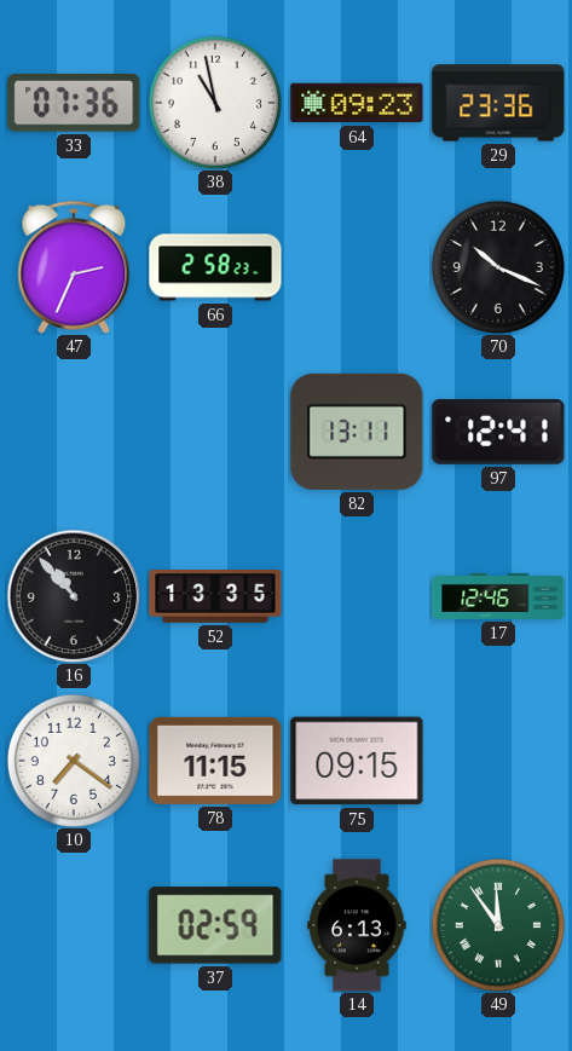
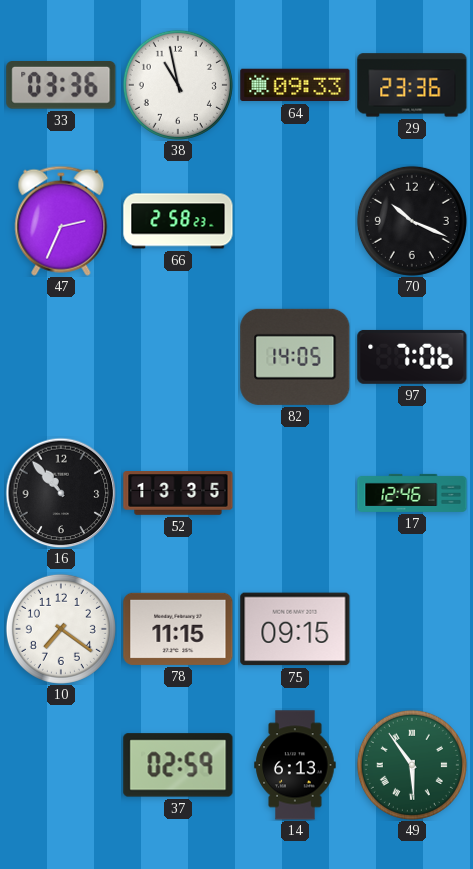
33: 07:36 -> 03:36 (61, 86)
64: 09:23 -> 09:33 (295, 85)
82: 13:11 -> 14:05 (295, 357)
97: 12:41 -> 7:06 (412, 357)
49: 11:54 -> 5:54 (412, 765)
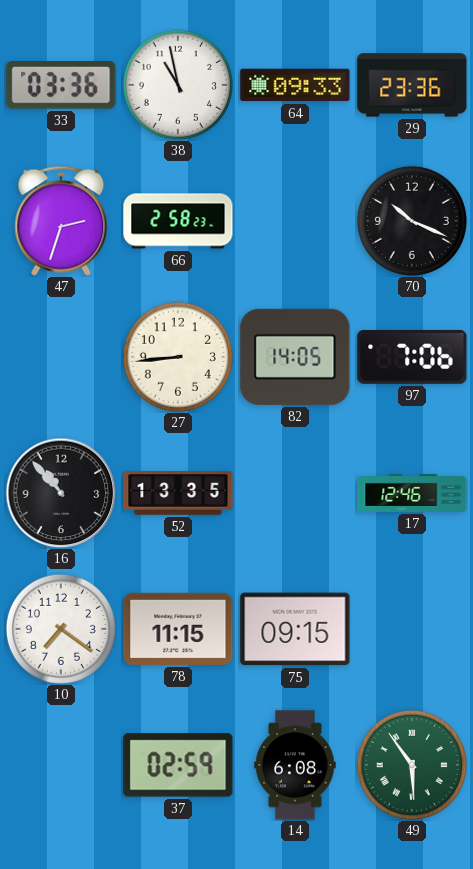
47: 2:34 -> 2:33 (61, 221)
27: none -> 8:44 (178, 357)
14: 6:13 -> 6:08 (295, 765)
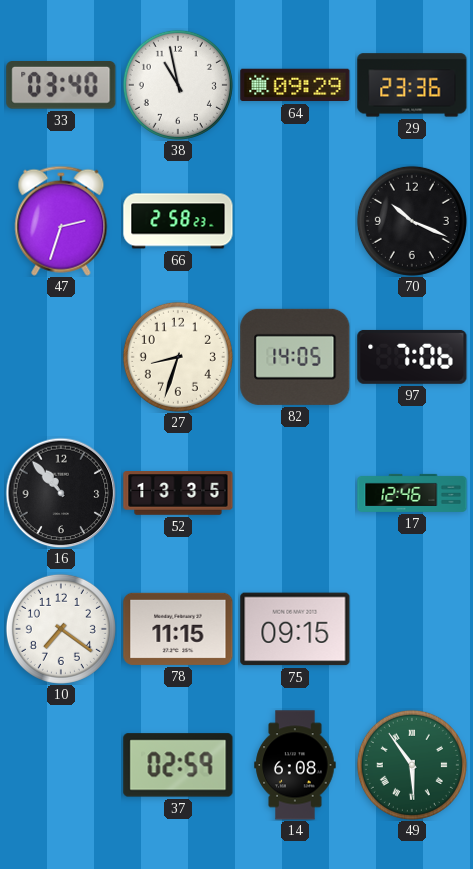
33: 03:36 -> 03:40 (61, 86)
64: 09:33 -> 09:29 (295, 85)
27: 8:44 -> 8:33 (178, 357)
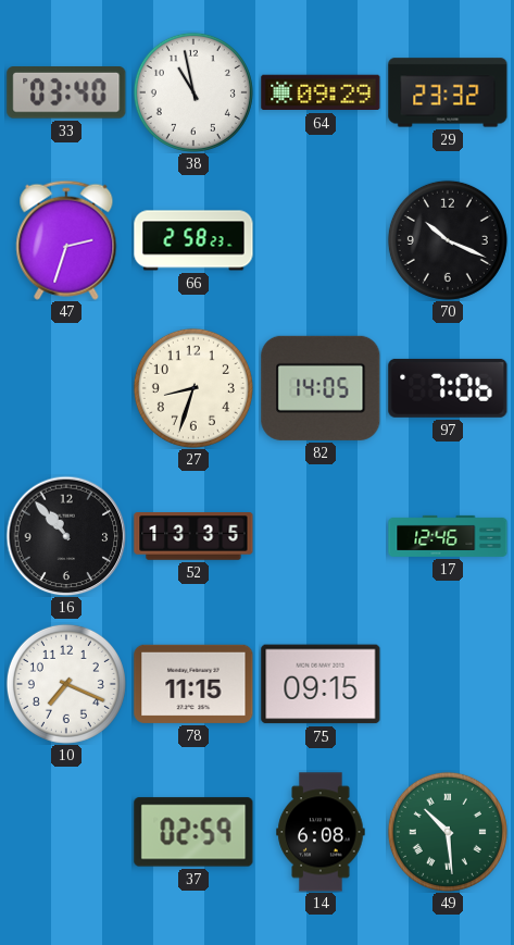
29: 23:36 -> 23:32 (448, 92)
10: 7:21 -> 7:19 (66, 684)
49: 5:54 -> 10:29 (448, 832)
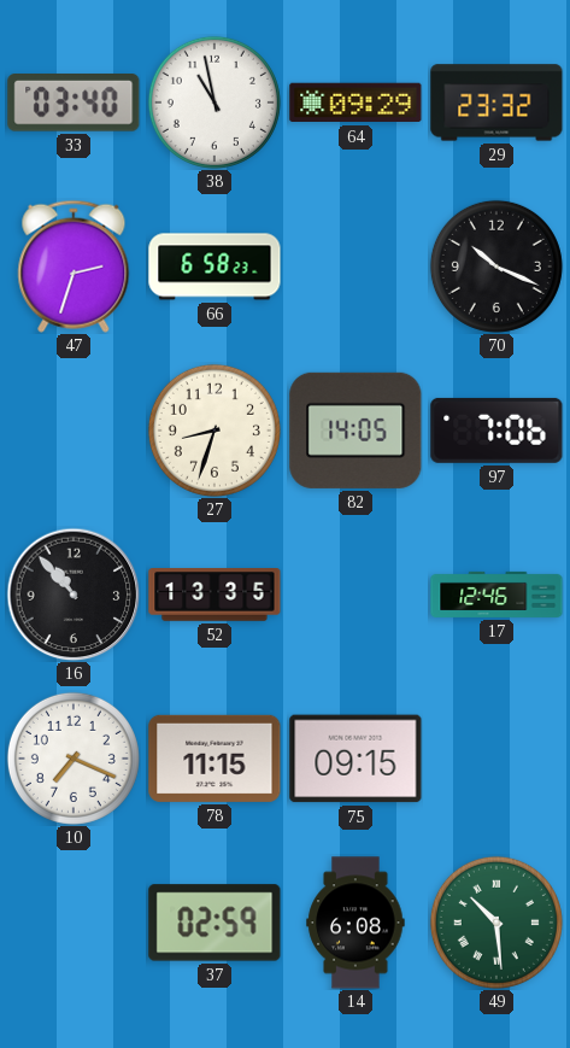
66: 2:58 -> 6:58 (215, 267)
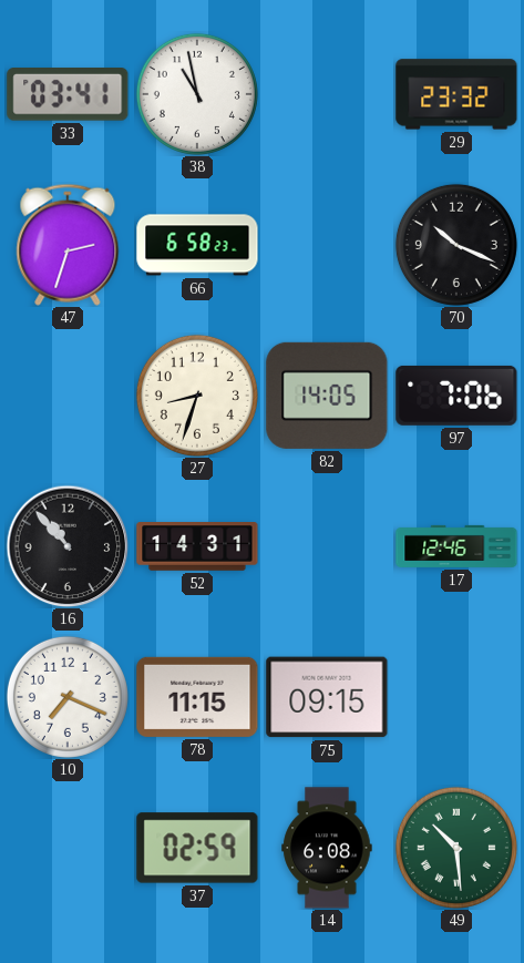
33: 03:40 -> 03:41 (68, 95)
64: 09:29 -> none (355, 103)
52: 13:35 -> 14:31 (197, 547)
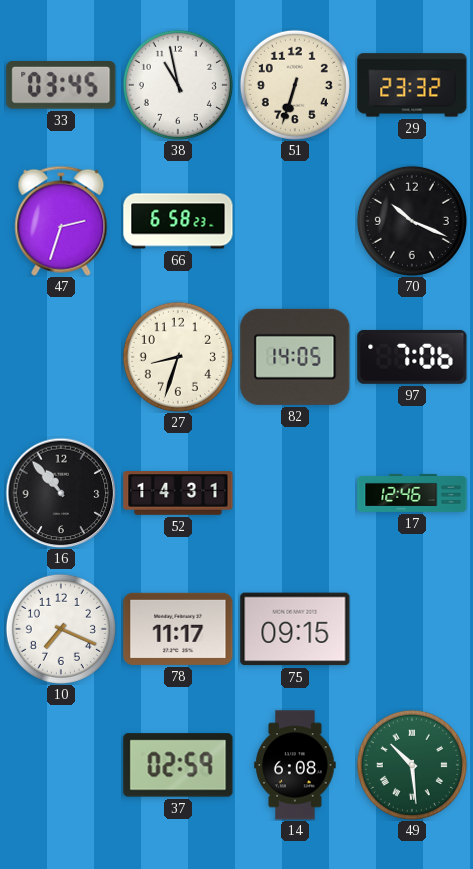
33: 03:41 -> 03:45 (61, 86)
51: none -> 6:33 (295, 85)
78: 11:15 -> 11:17 (178, 629)
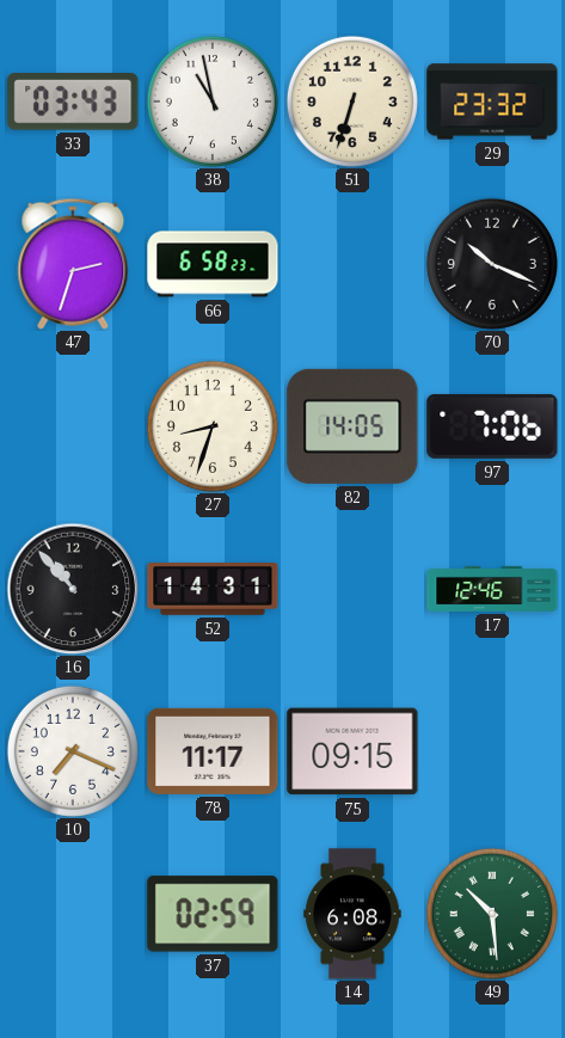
33: 03:45 -> 03:43 (73, 103)
